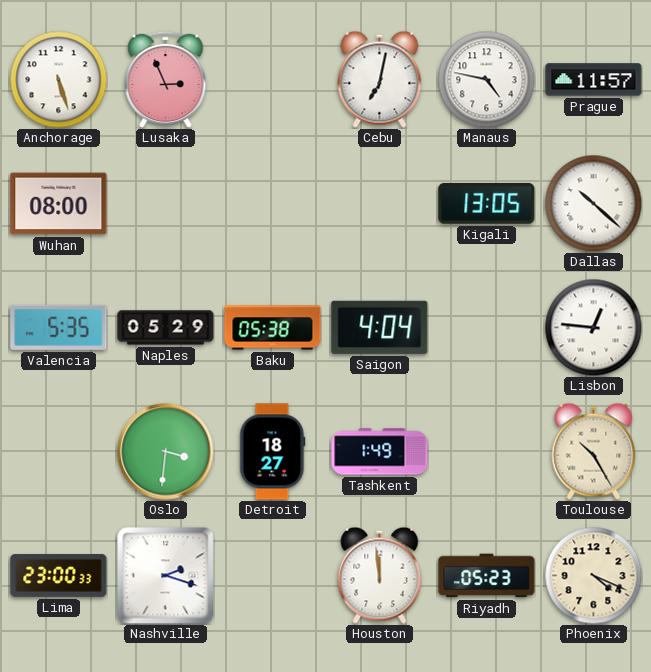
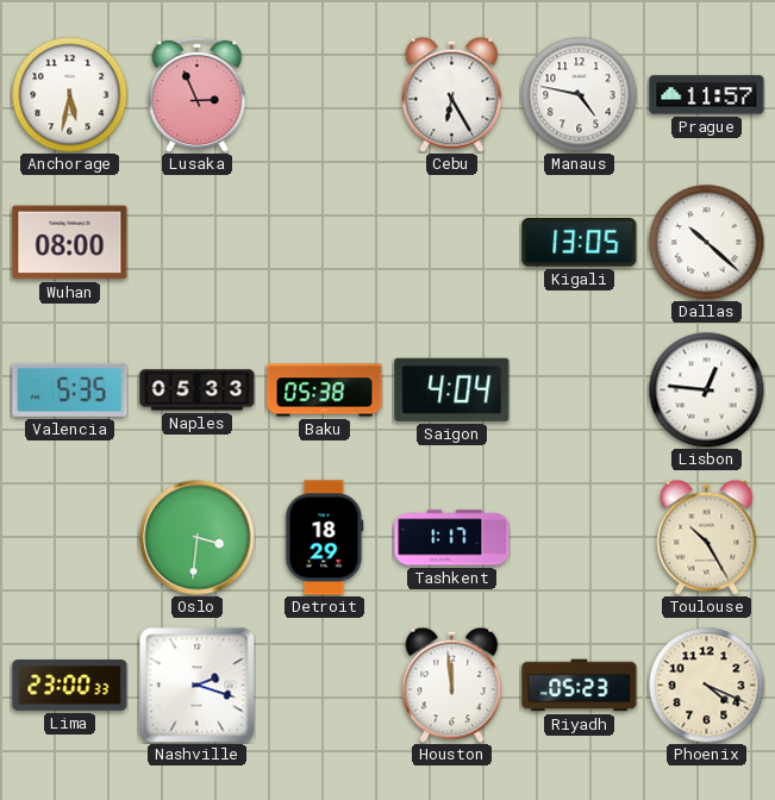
Anchorage: 5:27 -> 5:32 (69, 94)
Cebu: 7:02 -> 6:25 (452, 94)
Naples: 05:29 -> 05:33 (198, 390)
Detroit: 18:27 -> 18:29 (325, 538)
Tashkent: 1:49 -> 1:17 (452, 538)
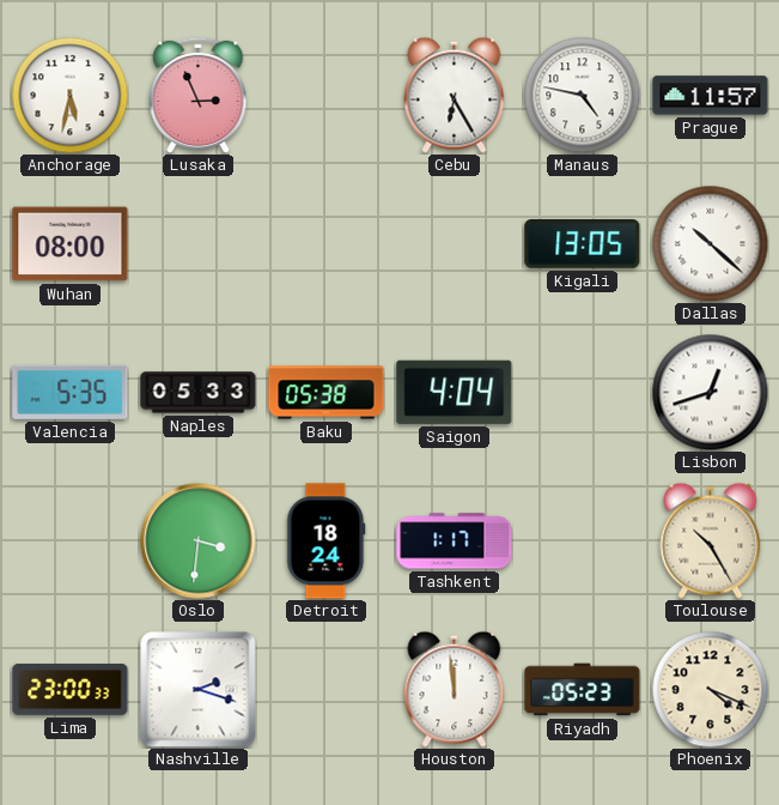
Lisbon: 12:46 -> 12:42 (710, 392)
Detroit: 18:29 -> 18:24 (327, 541)
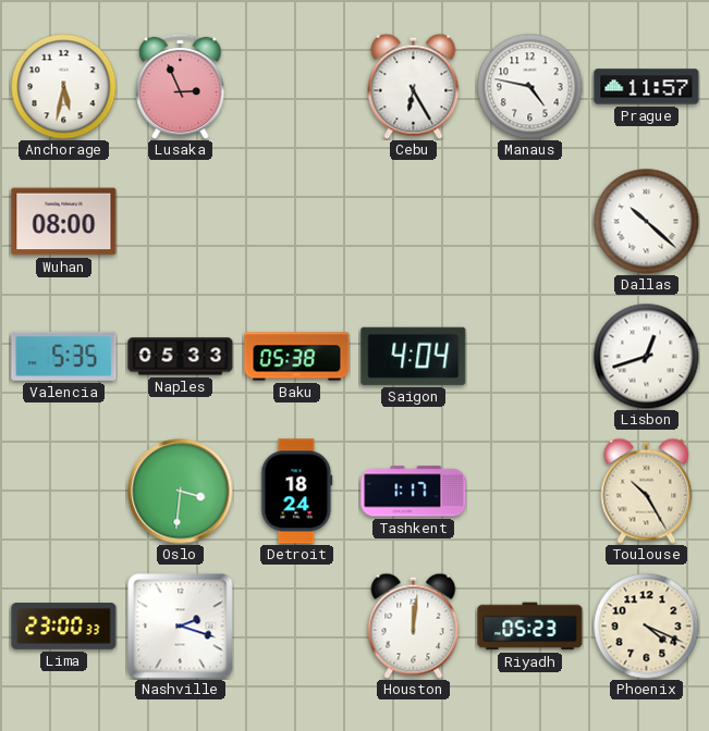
Kigali: 13:05 -> none (583, 244)
Houston: 11:59 -> 12:01 (414, 625)
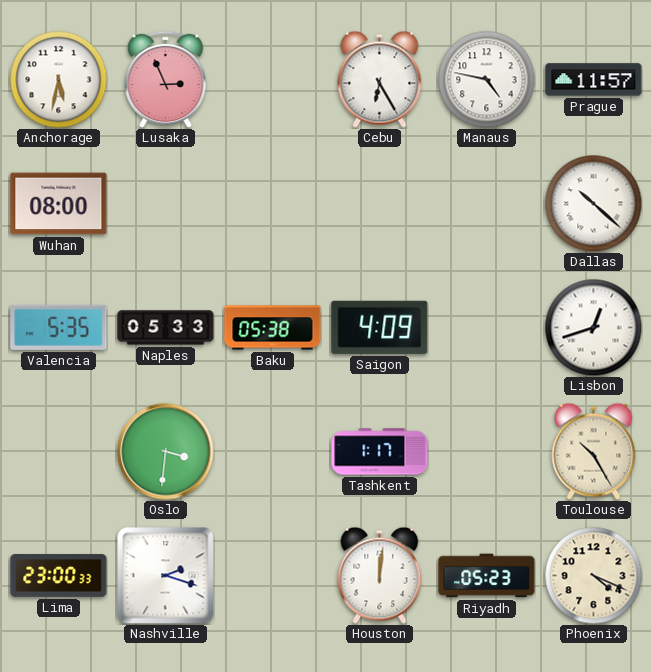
Saigon: 4:04 -> 4:09 (380, 327)
Detroit: 18:24 -> none (297, 492)
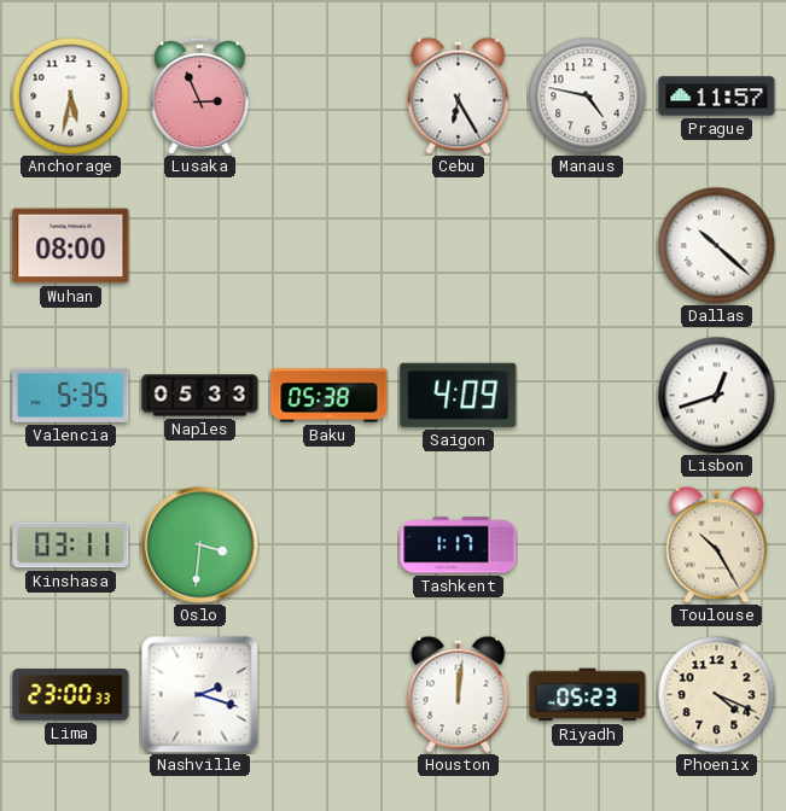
Kinshasa: none -> 03:11 (71, 545)
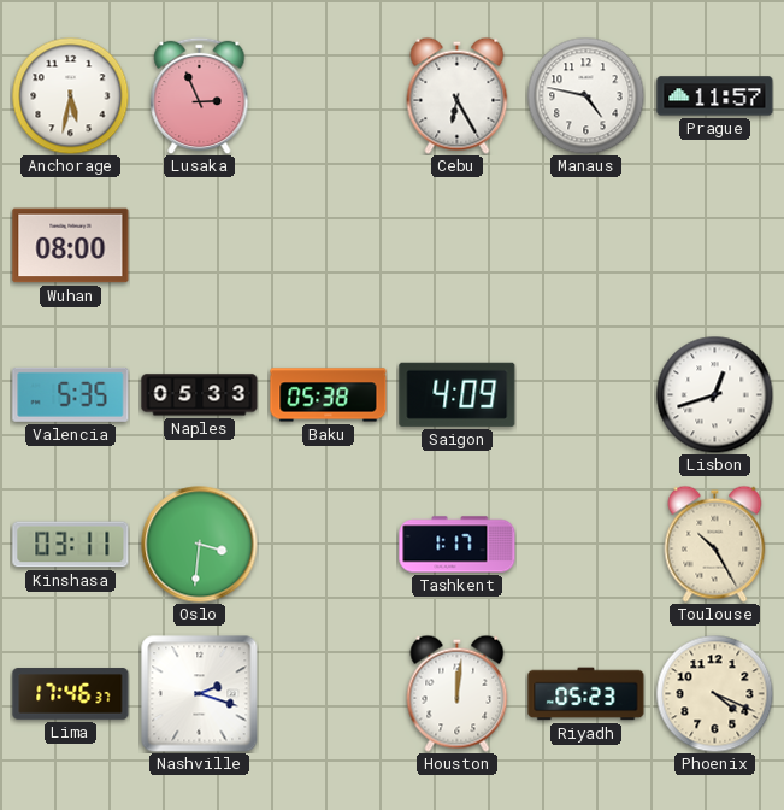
Dallas: 10:22 -> none (716, 245)
Lima: 23:00 -> 17:46 (71, 694)
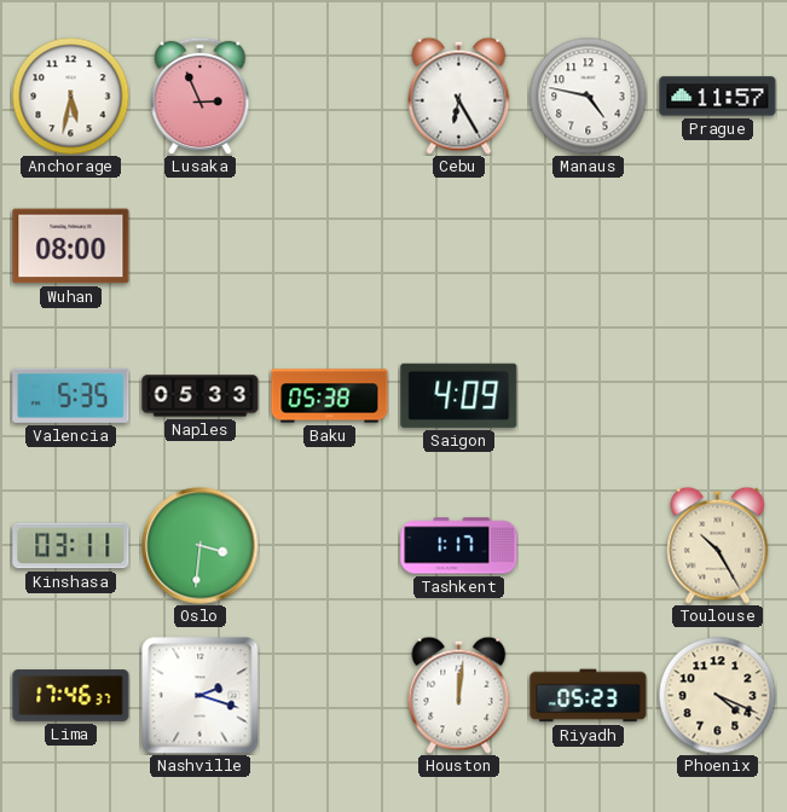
Lisbon: 12:42 -> none (714, 394)
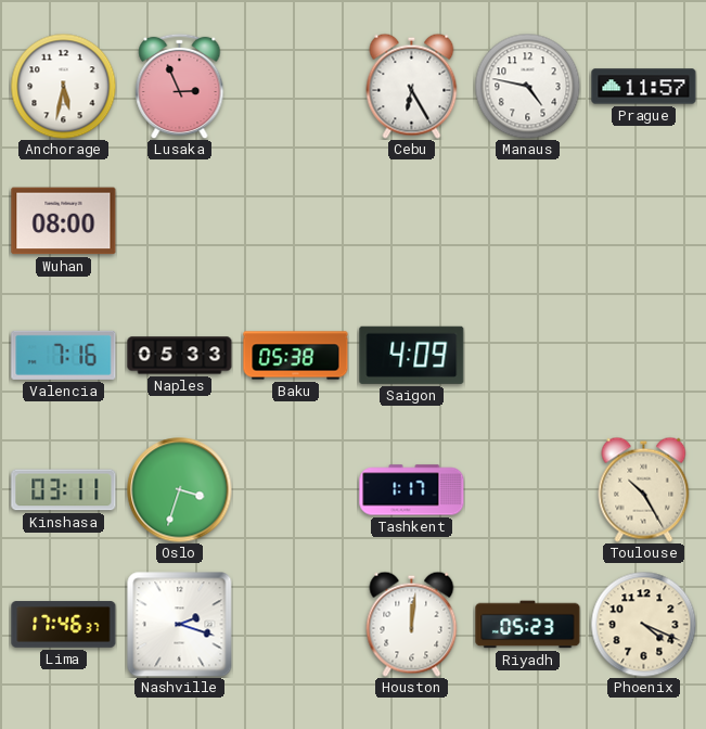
Valencia: 5:35 -> 7:16 (64, 355)
Oslo: 3:31 -> 3:33 (180, 490)
